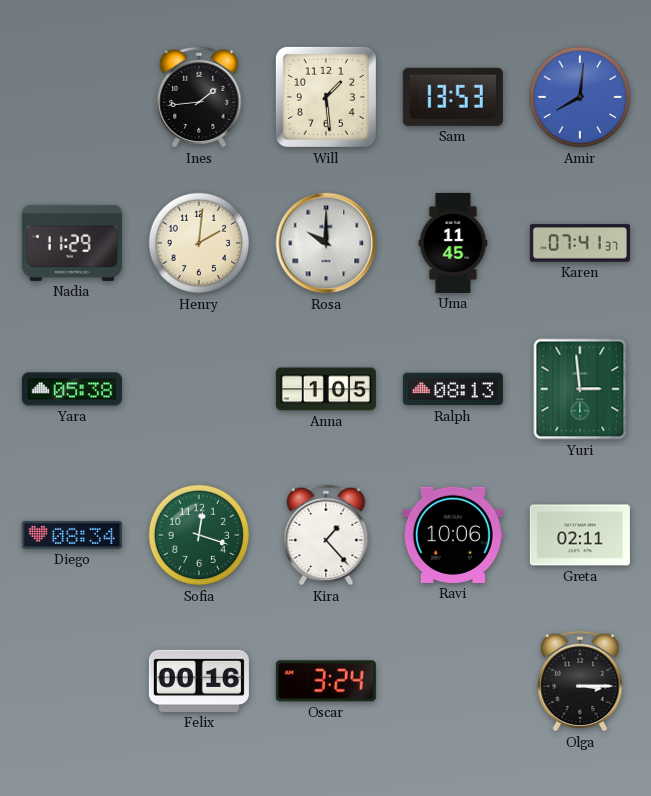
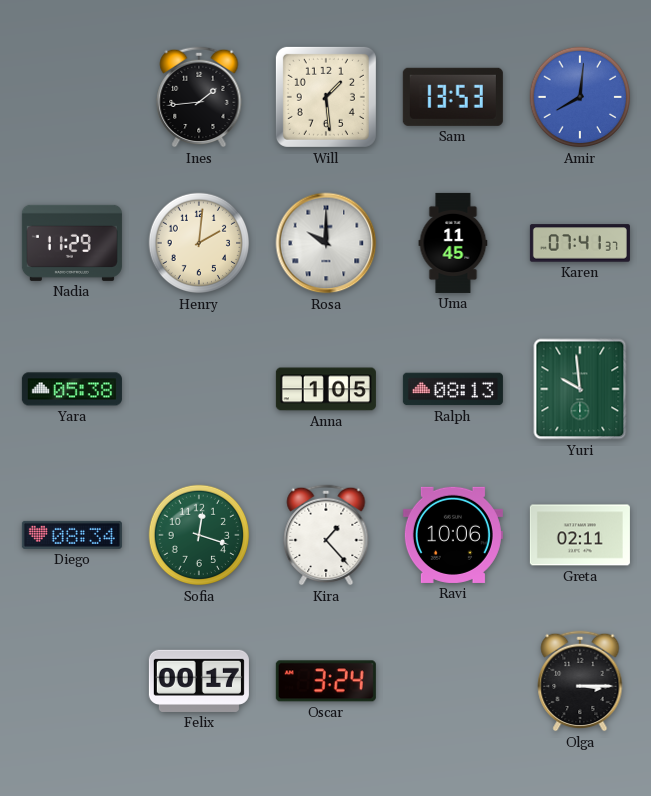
Yuri: 2:59 -> 9:59 (580, 389)
Felix: 00:16 -> 00:17 (199, 681)
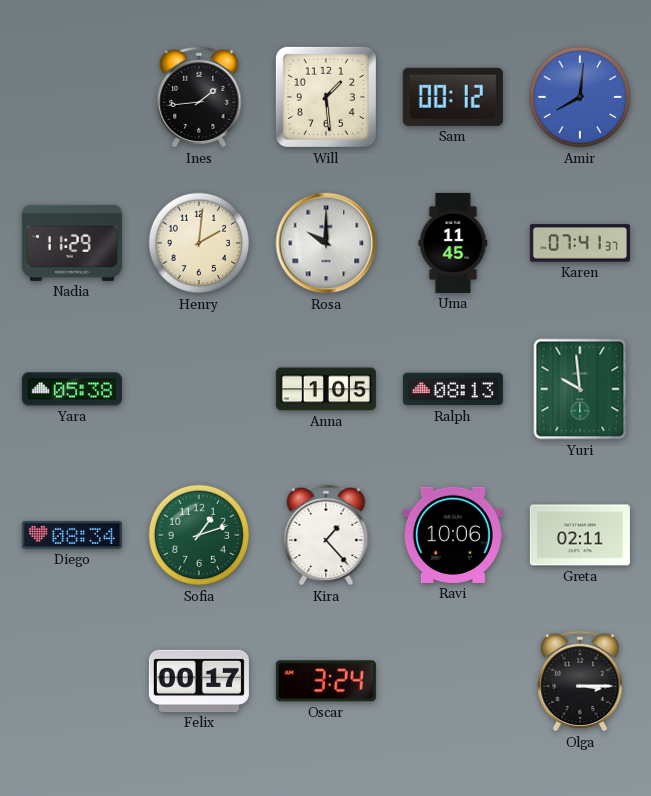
Sam: 13:53 -> 00:12 (453, 97)
Sofia: 12:18 -> 1:12 (199, 535)
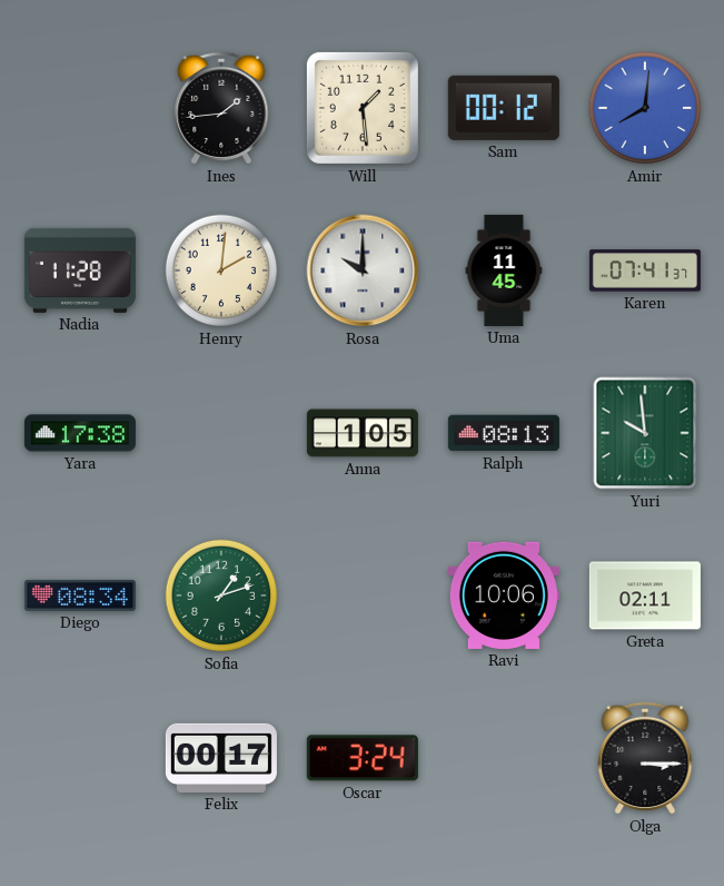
Nadia: 11:29 -> 11:28 (80, 270)
Yara: 05:38 -> 17:38 (80, 433)
Kira: 1:23 -> none (326, 535)
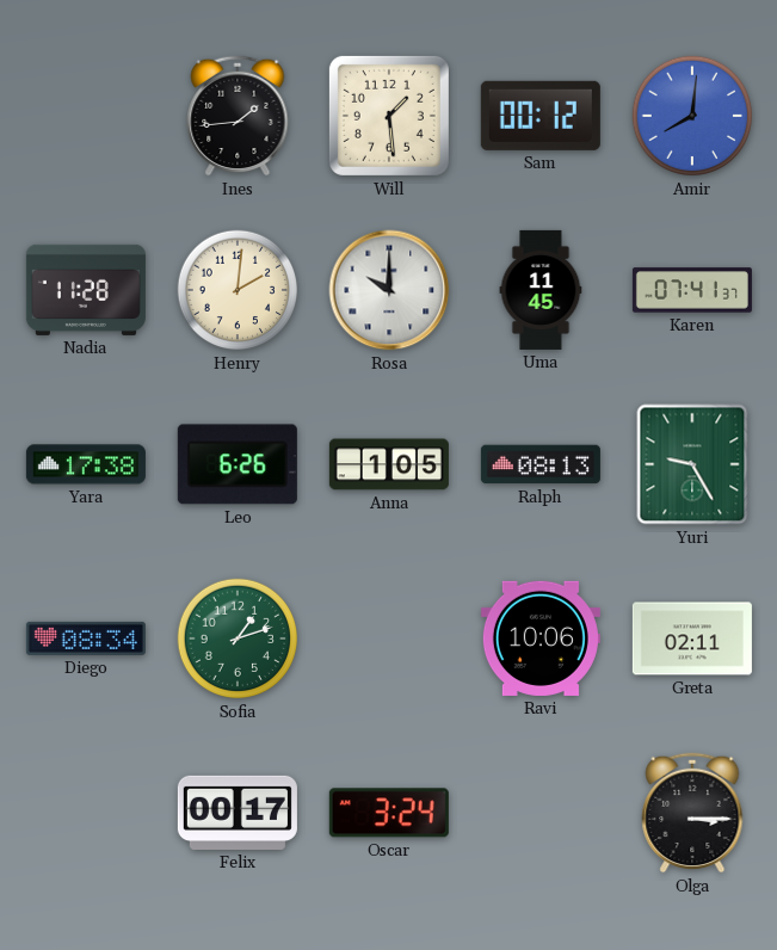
Leo: none -> 6:26 (238, 464)
Yuri: 9:59 -> 9:25 (692, 464)
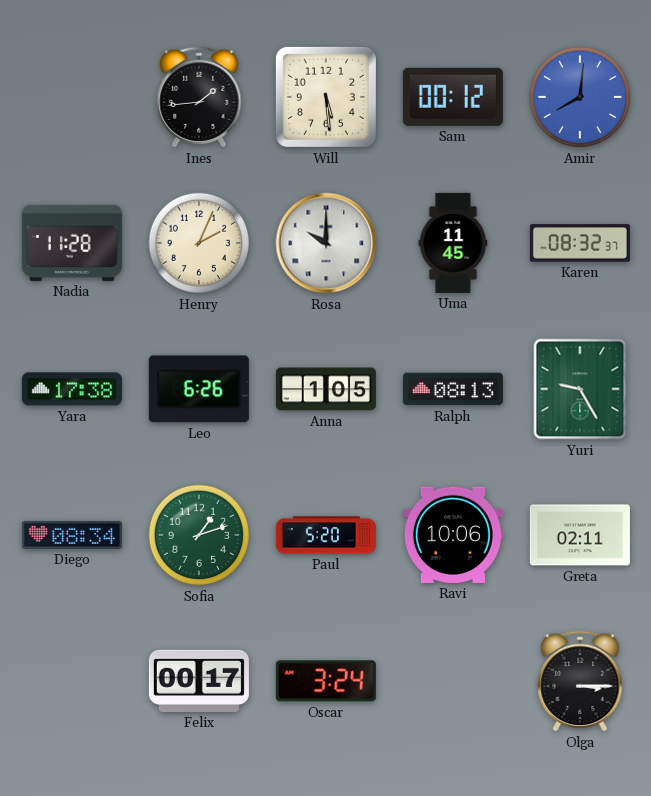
Will: 1:29 -> 5:29 (326, 97)
Henry: 2:01 -> 2:04 (199, 243)
Karen: 07:41 -> 08:32 (580, 243)
Paul: none -> 5:20 (326, 535)
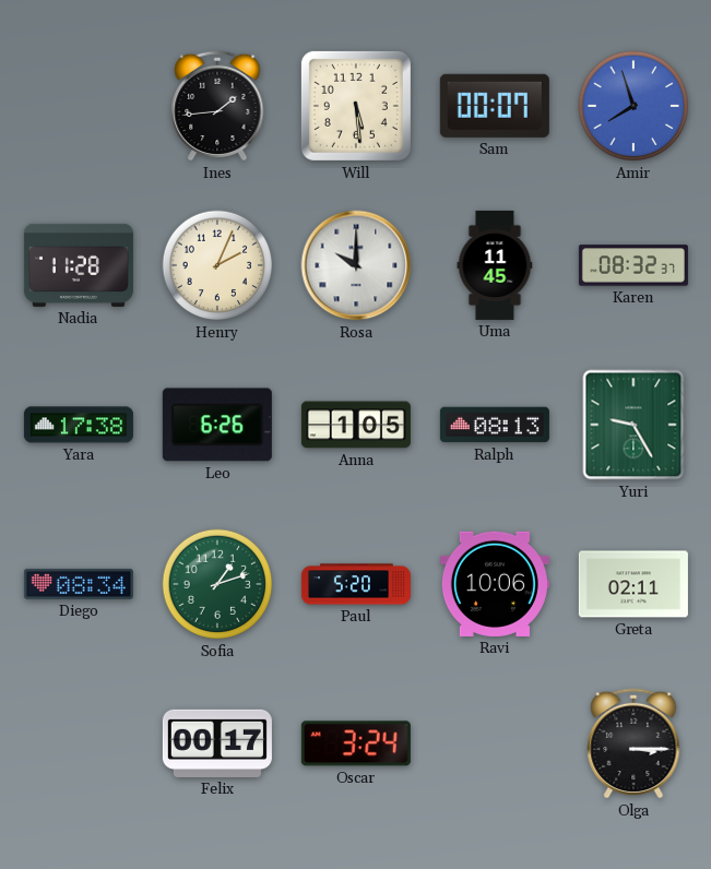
Sam: 00:12 -> 00:07 (495, 106)
Amir: 8:01 -> 7:57 (633, 106)
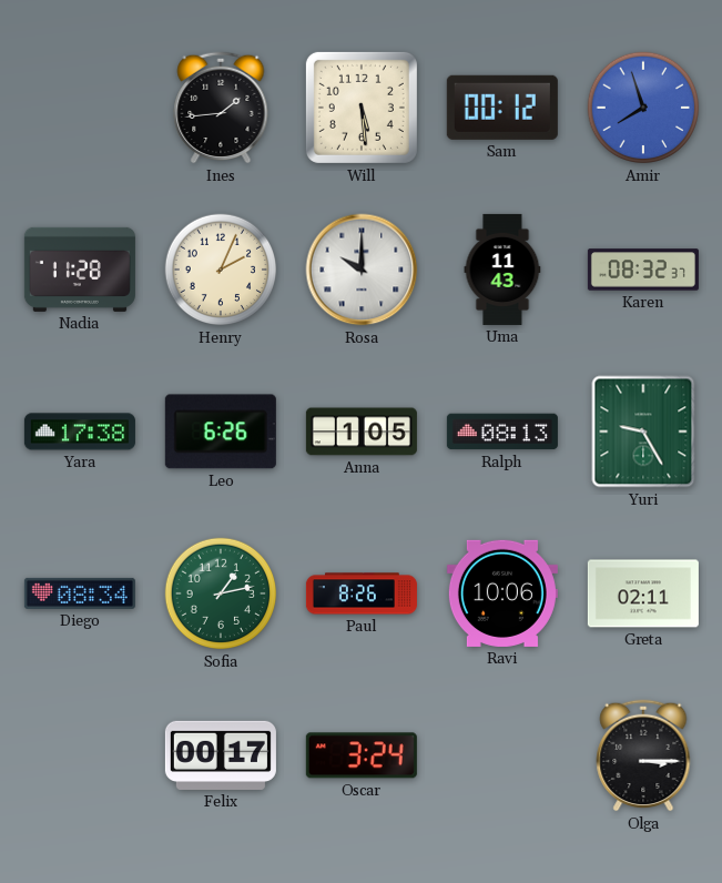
Sam: 00:07 -> 00:12 (502, 108)
Uma: 11:45 -> 11:43 (502, 270)
Sofia: 1:12 -> 1:13 (221, 593)
Paul: 5:20 -> 8:26 (362, 593)
